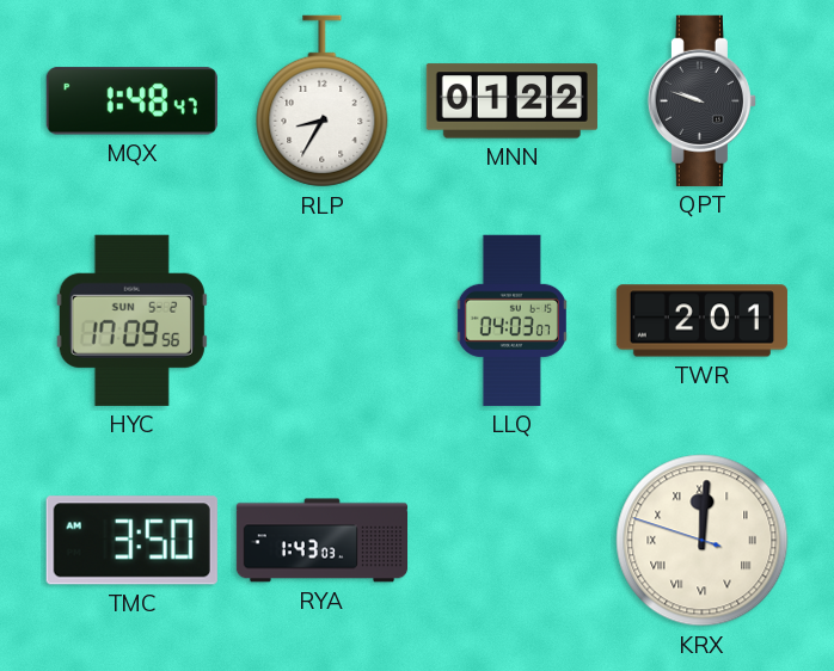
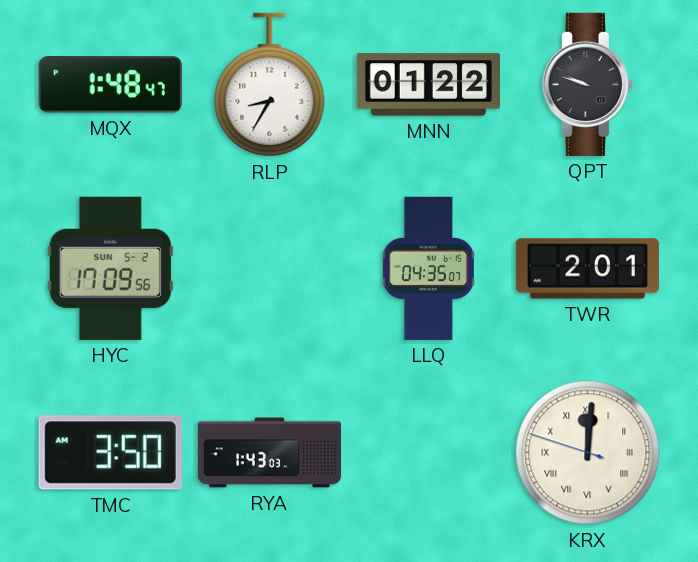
LLQ: 04:03 -> 04:35 (428, 268)
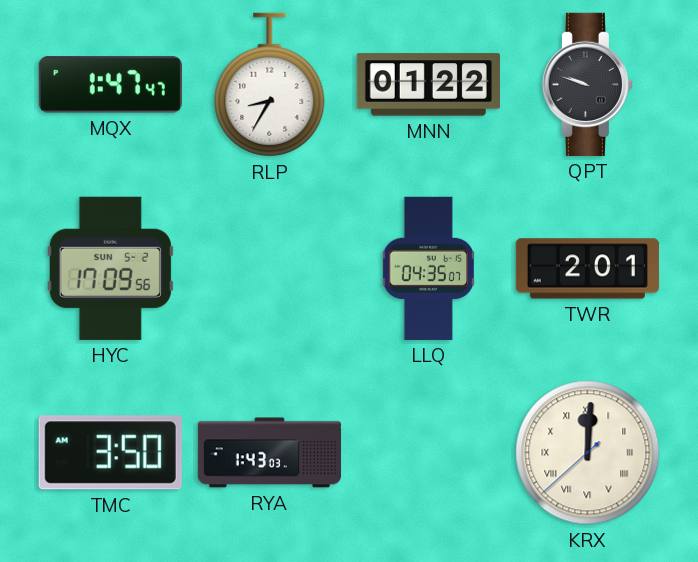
MQX: 1:48 -> 1:47 (110, 85)
KRX: 12:00:48 -> 12:00:38 (588, 453)
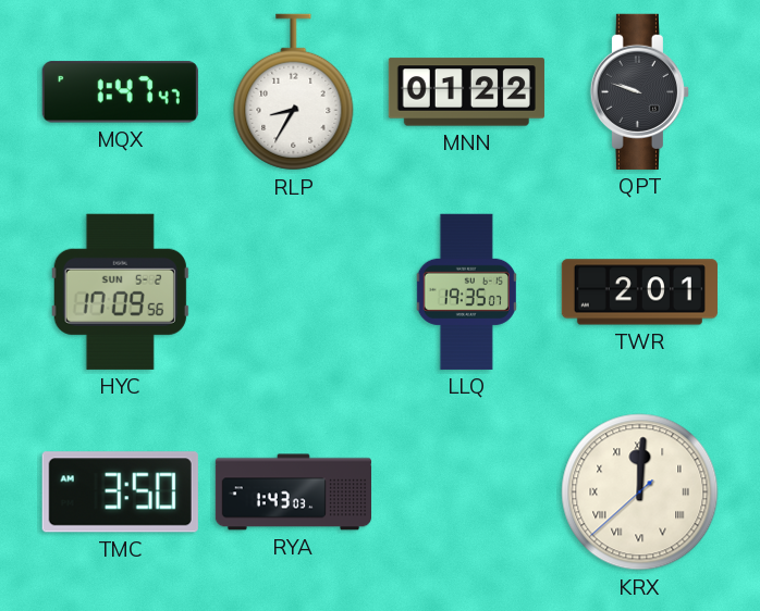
LLQ: 04:35 -> 19:35 (466, 291)
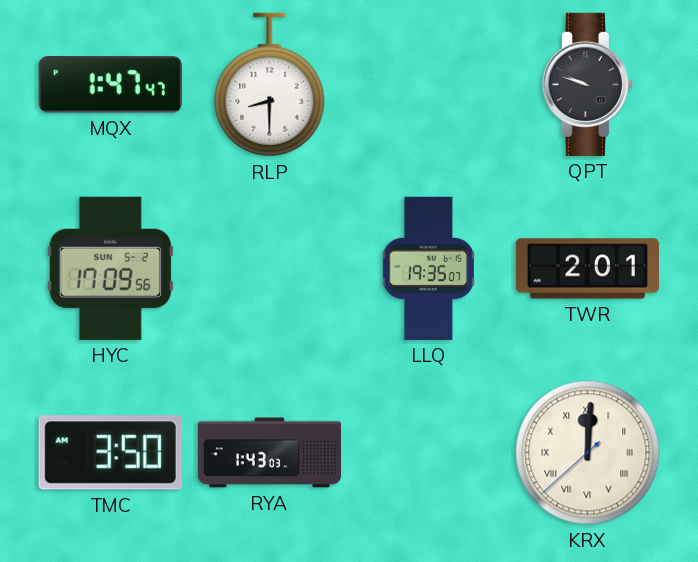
RLP: 8:35 -> 8:30 (270, 85)
MNN: 01:22 -> none (466, 92)
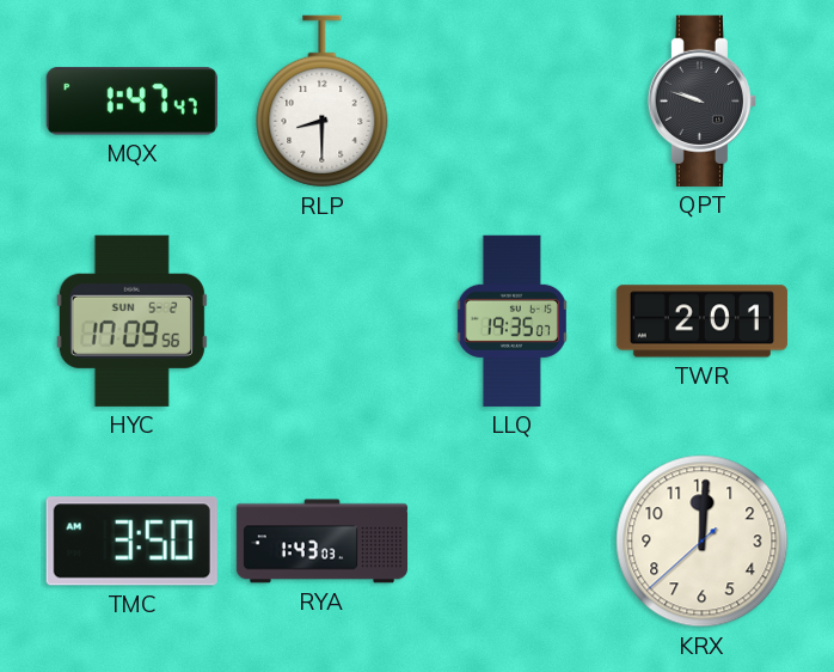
KRX numerals: Roman -> Arabic (703, 542)
